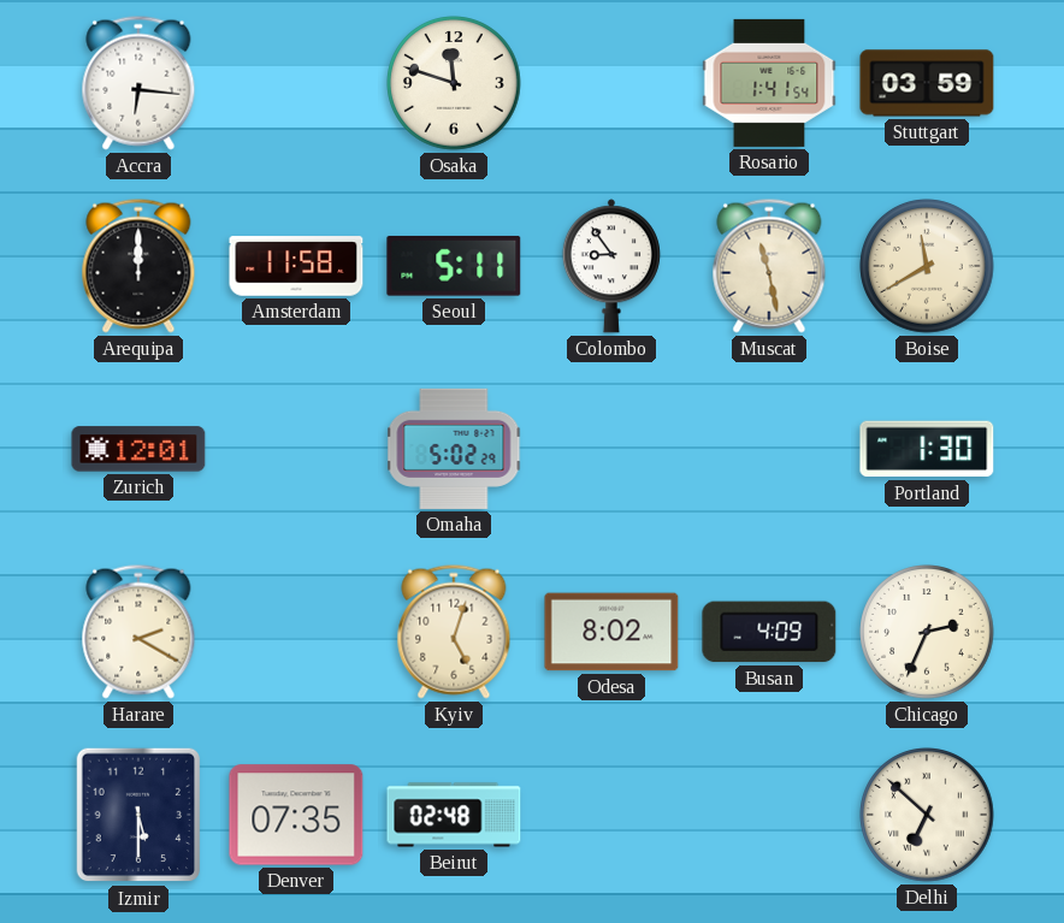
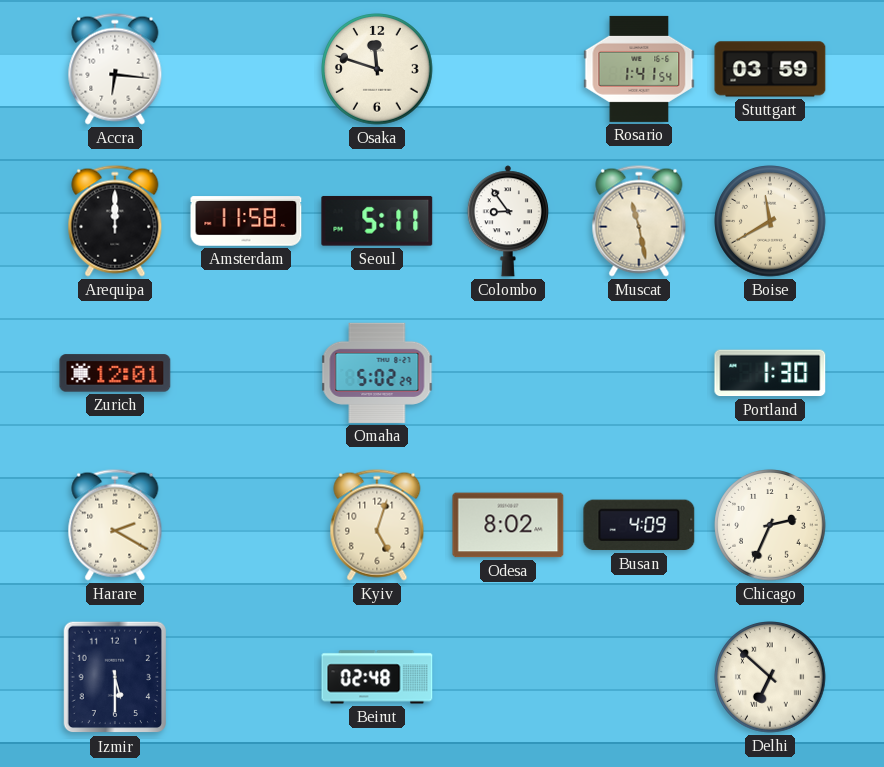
Denver: 07:35 -> none (296, 815)
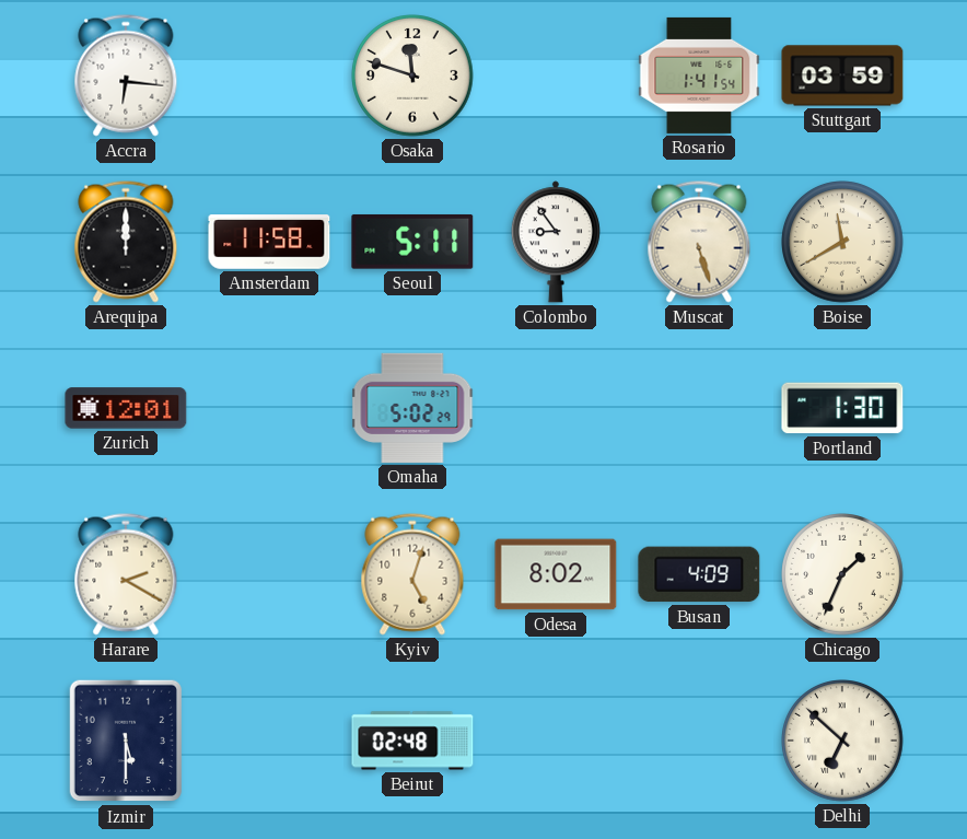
Muscat: 11:28 -> 5:27 (699, 242)
Chicago: 2:34 -> 1:34 (842, 574)
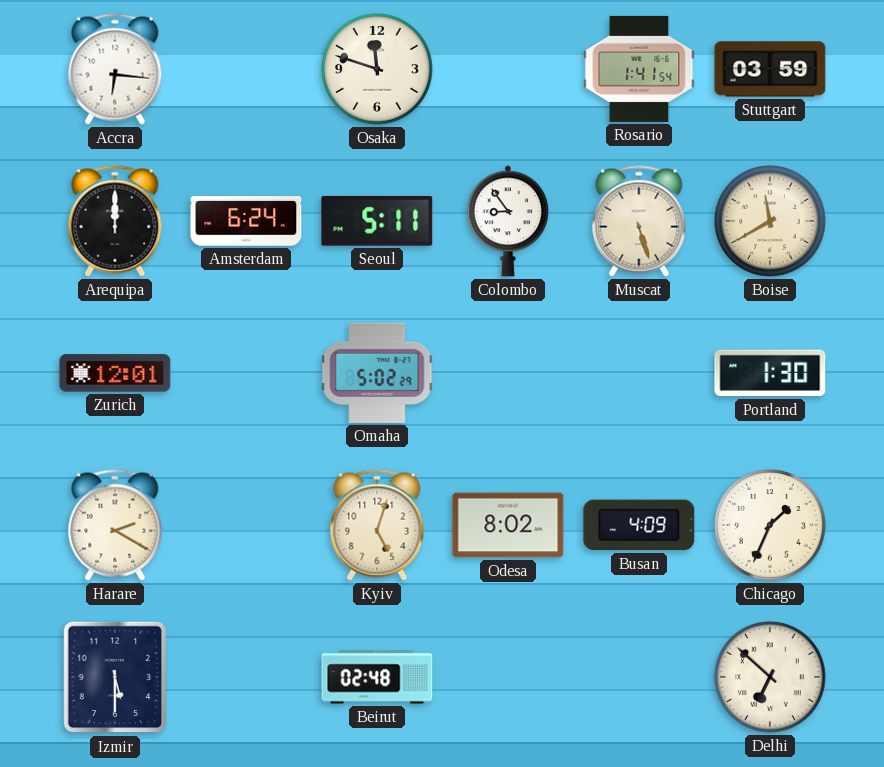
Amsterdam: 11:58 -> 6:24 (246, 221)
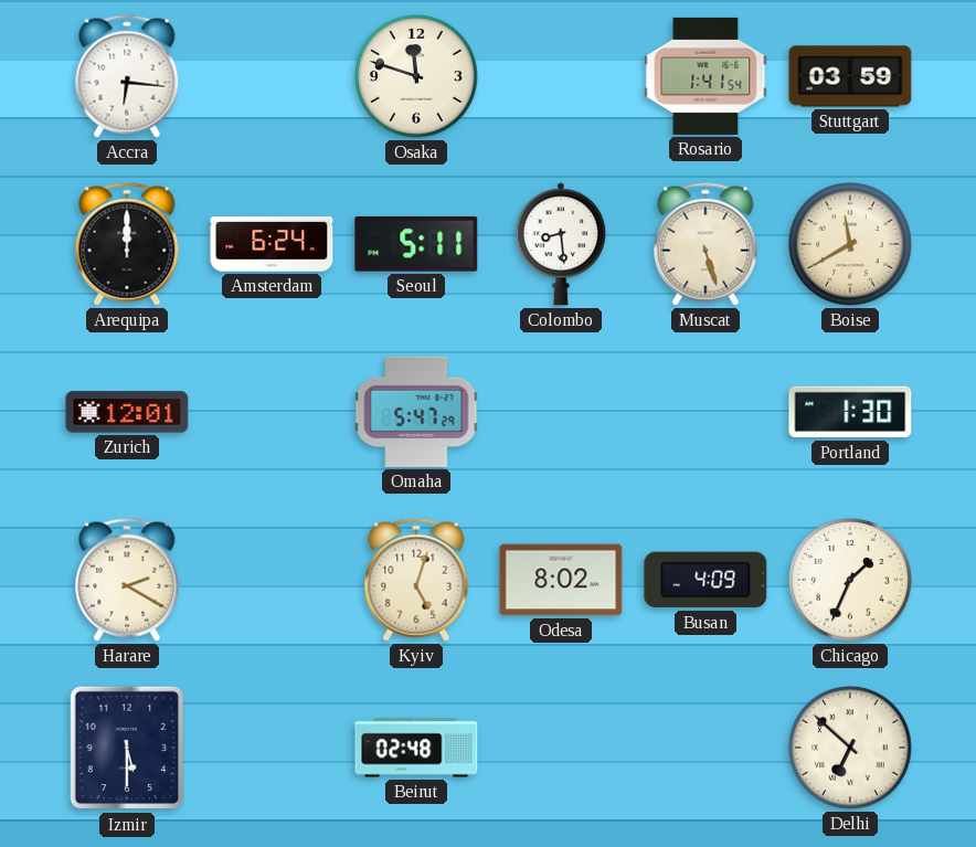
Colombo: 8:54 -> 8:29 (561, 244)
Omaha: 5:02 -> 5:47 (416, 412)
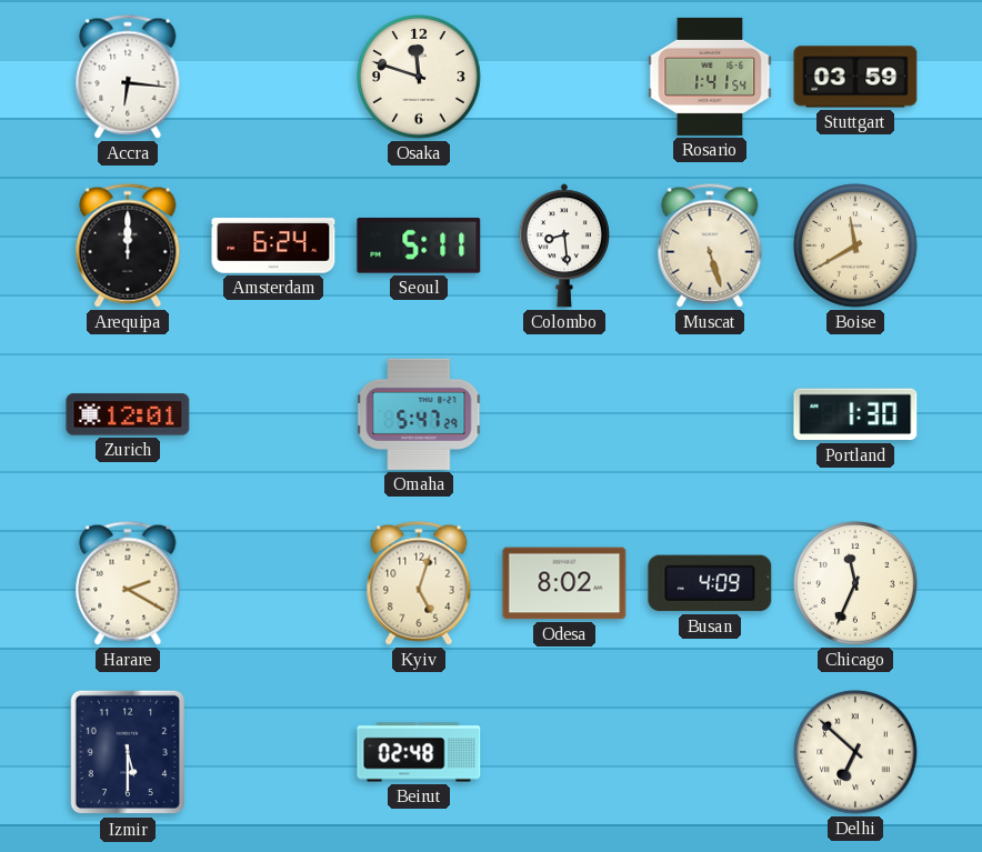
Chicago: 1:34 -> 11:34 (855, 583)
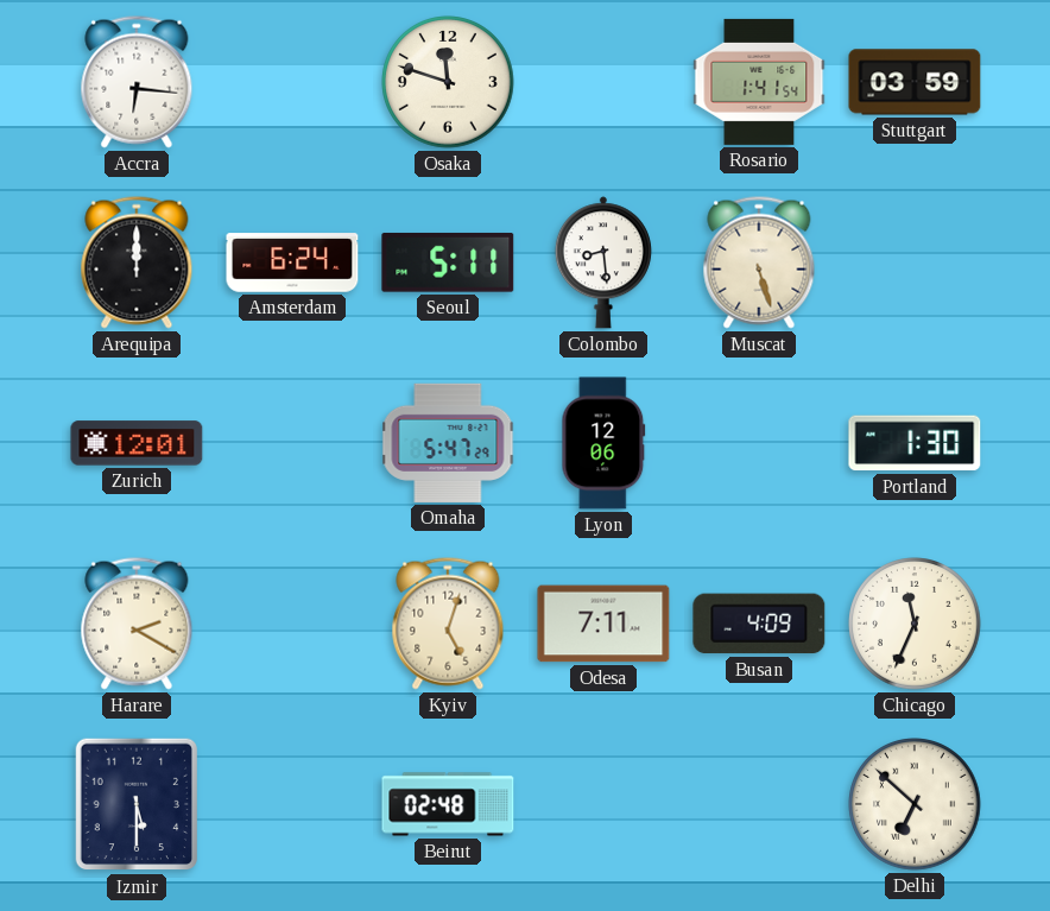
Boise: 11:40 -> none (855, 245)
Lyon: none -> 12:06 (603, 443)
Odesa: 8:02 -> 7:11 (603, 624)
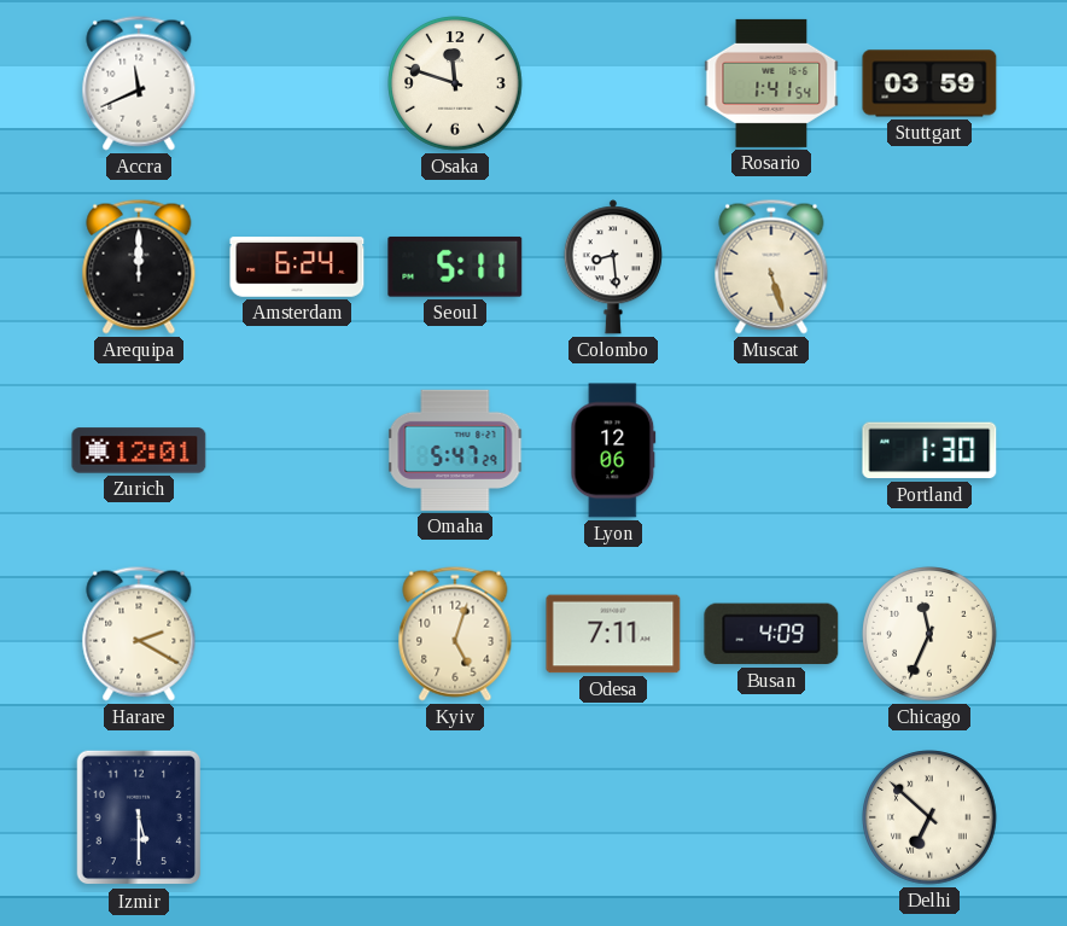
Accra: 6:16 -> 11:41 (139, 83)
Beirut: 02:48 -> none (448, 804)
